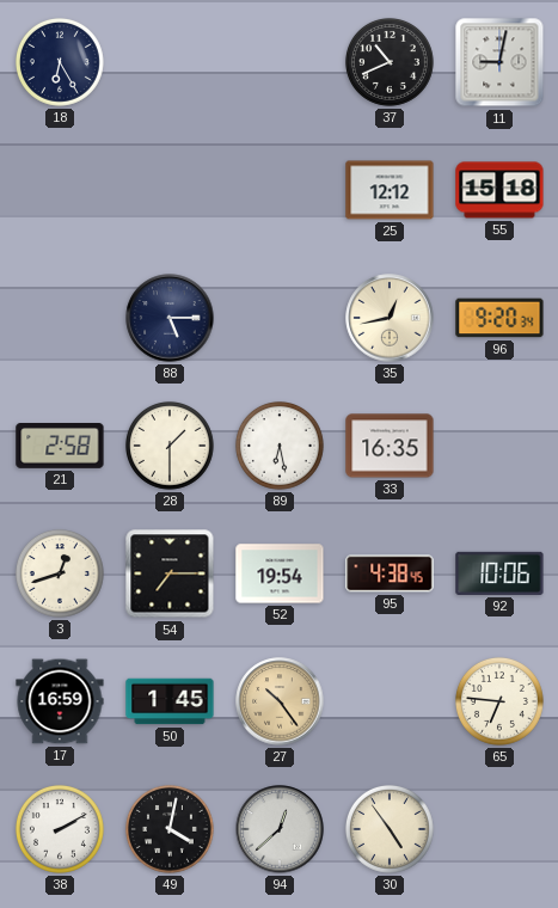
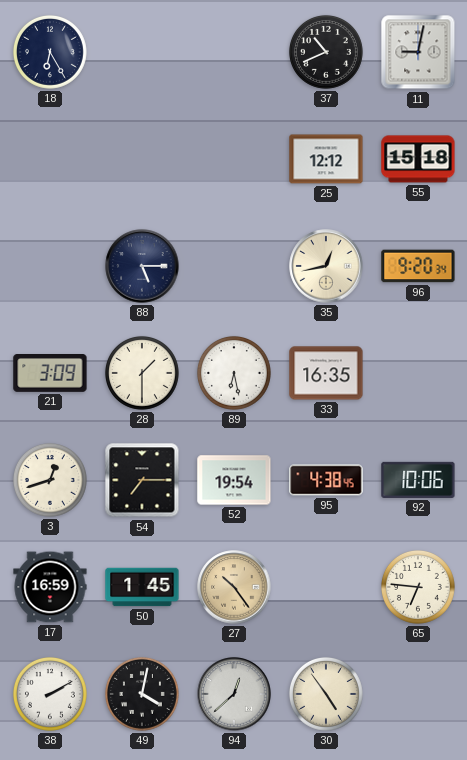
21: 2:58 -> 3:09 (50, 374)
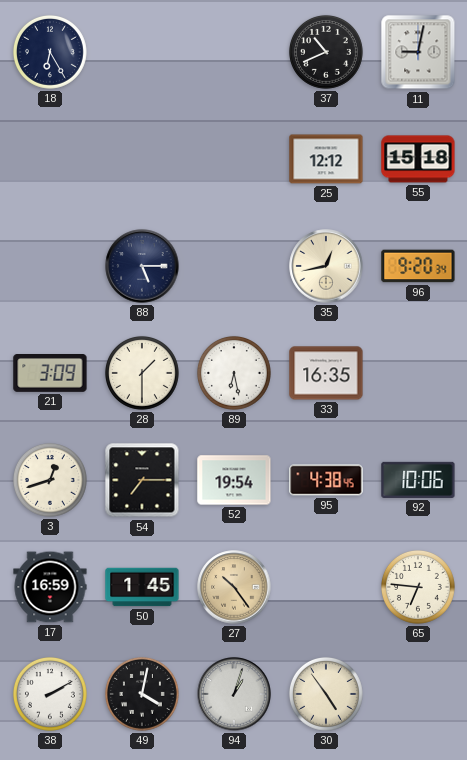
94: 12:38 -> 1:03 (234, 694)
